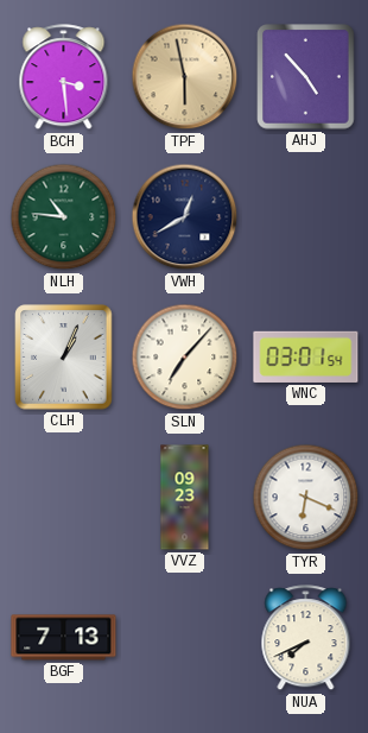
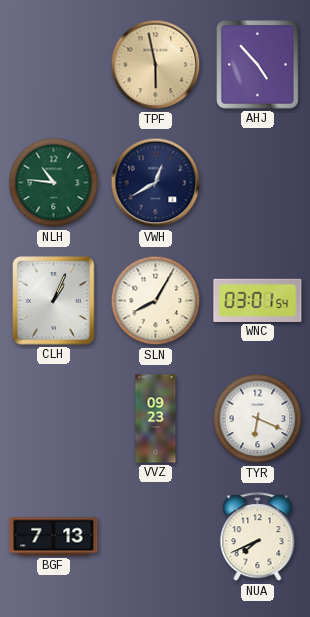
BCH: 3:29 -> none (64, 77)
SLN: 7:07 -> 8:05 (156, 301)
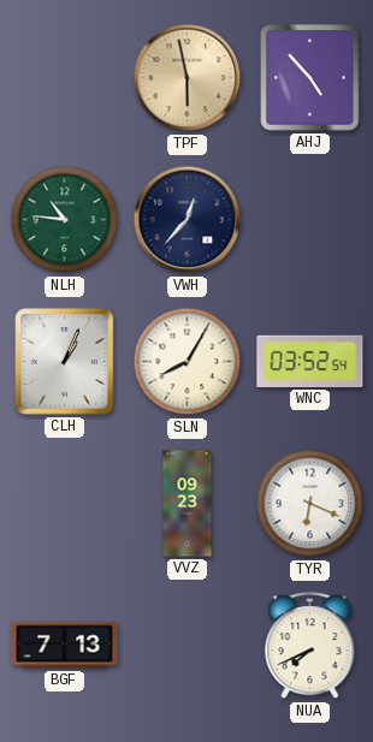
VWH: 12:40 -> 12:37 (188, 220)
WNC: 03:01 -> 03:52 (310, 361)
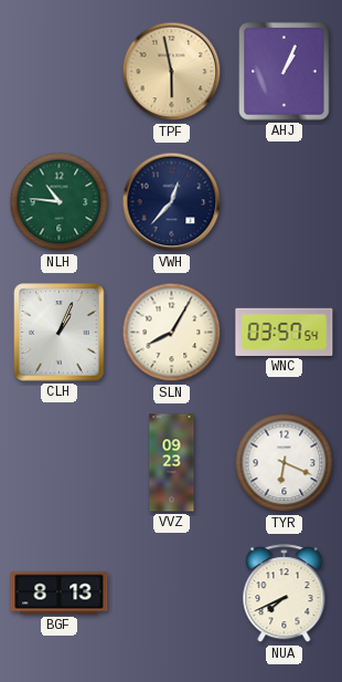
AHJ: 4:53 -> 1:04 (285, 72)
WNC: 03:52 -> 03:57 (285, 332)
BGF: 7:13 -> 8:13 (60, 594)
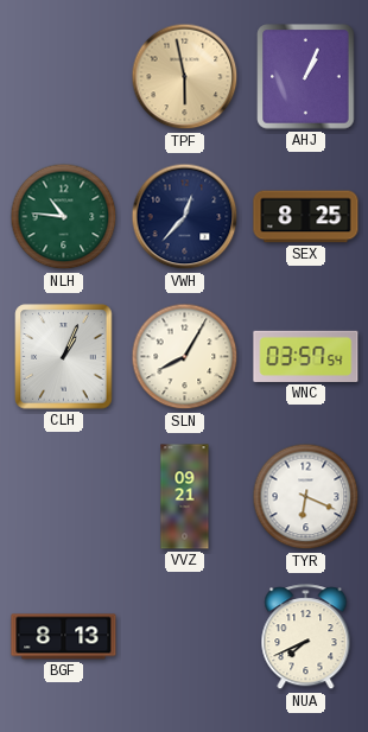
SEX: none -> 8:25 (306, 217)
VVZ: 09:23 -> 09:21 (185, 497)
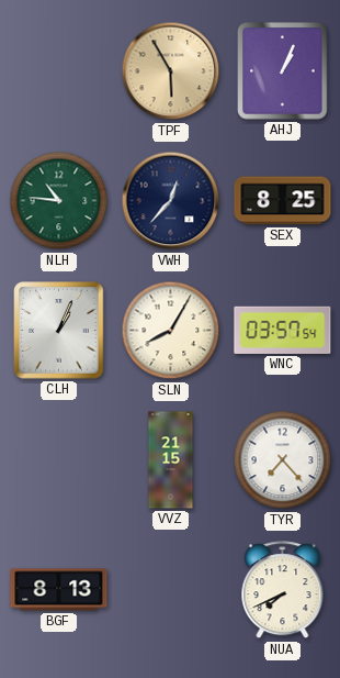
TPF: 5:58 -> 5:55 (171, 71)
VVZ: 09:21 -> 21:15 (171, 460)
TYR: 6:19 -> 7:23 (283, 460)
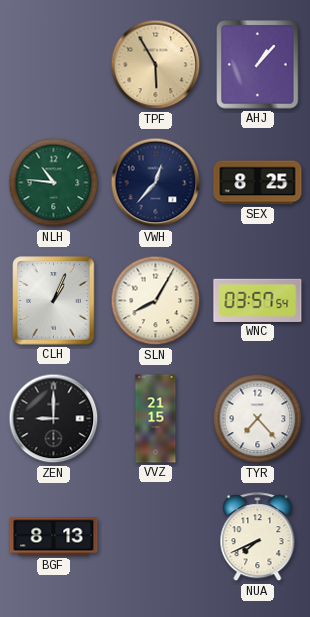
AHJ: 1:04 -> 1:07 (258, 65)
ZEN: none -> 9:00 (54, 419)
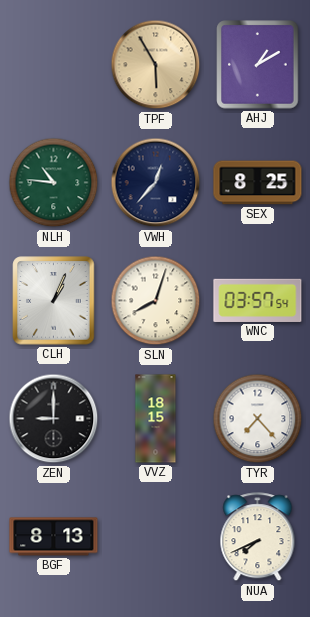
AHJ: 1:07 -> 1:10 (258, 65)
SLN: 8:05 -> 8:03 (156, 301)
VVZ: 21:15 -> 18:15 (156, 419)
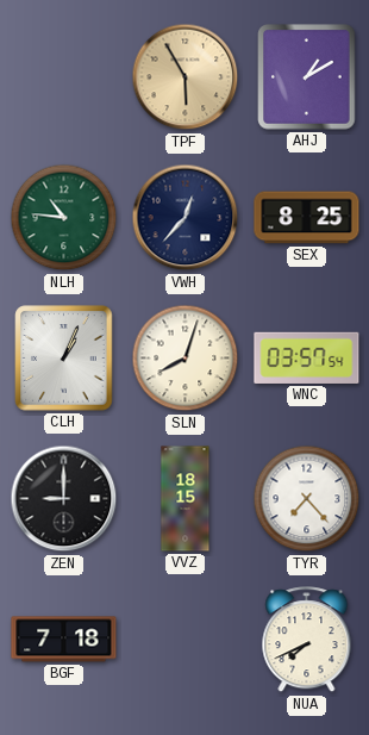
BGF: 8:13 -> 7:18 (64, 640)
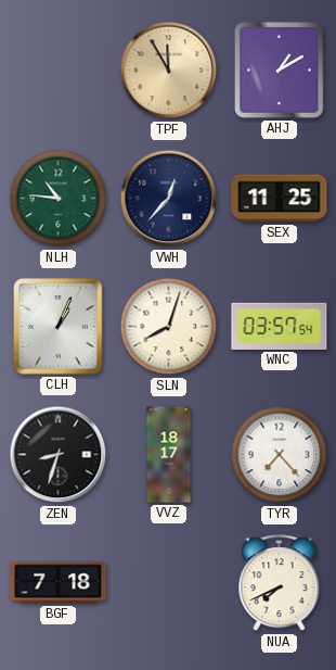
TPF: 5:55 -> 11:55 (169, 71)
SEX: 8:25 -> 11:25 (280, 199)
ZEN: 9:00 -> 8:33 (59, 455)
VVZ: 18:15 -> 18:17 (169, 455)
